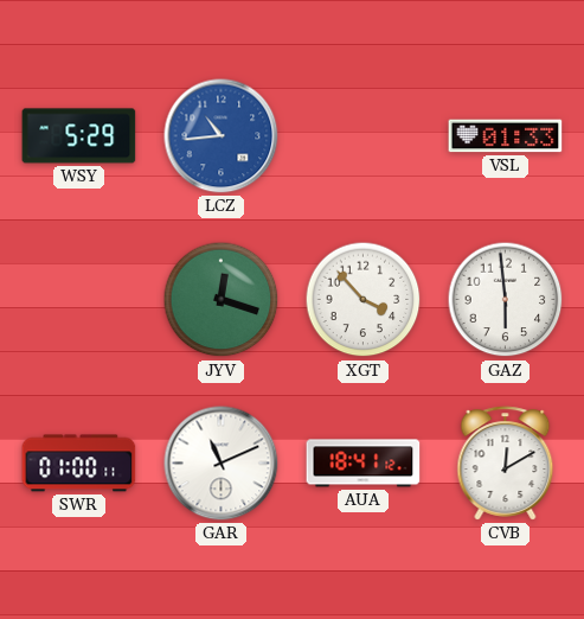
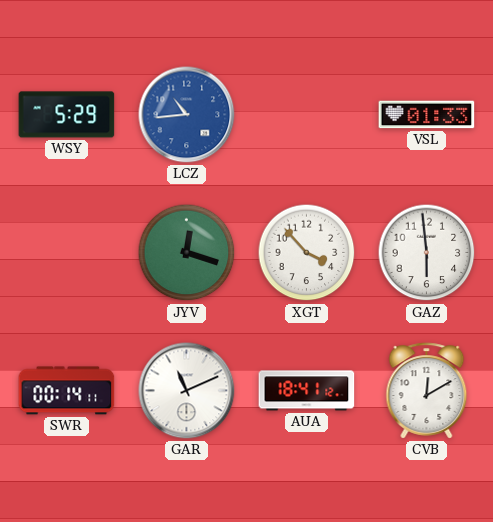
SWR: 01:00 -> 00:14 (67, 391)
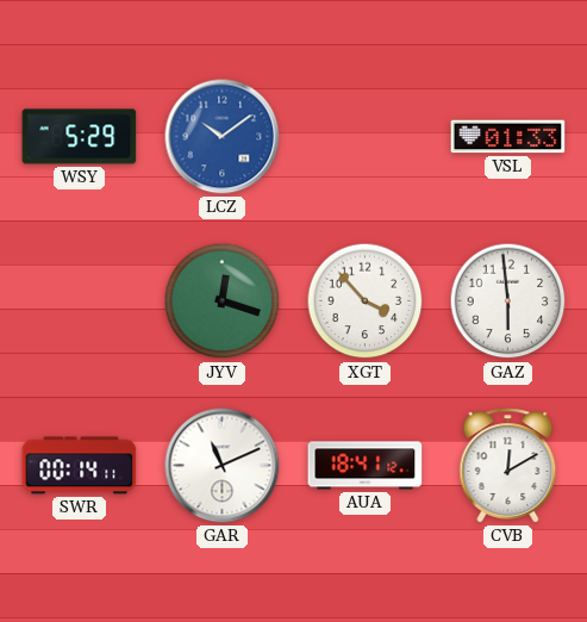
LCZ: 10:44 -> 10:09 (223, 137)
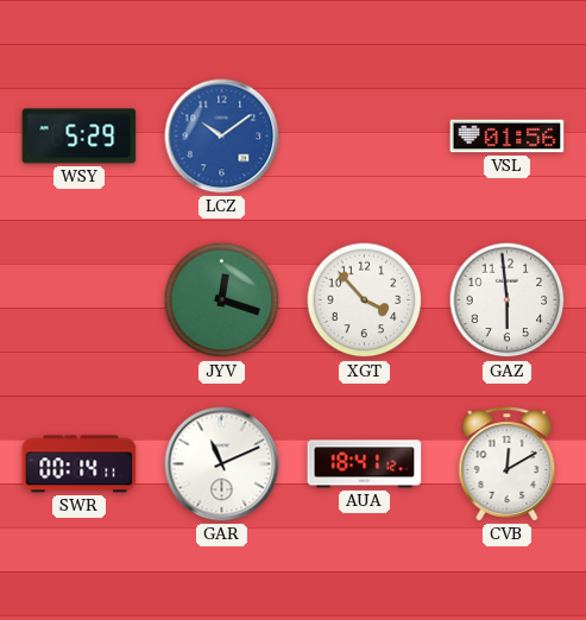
VSL: 01:33 -> 01:56 (508, 137)
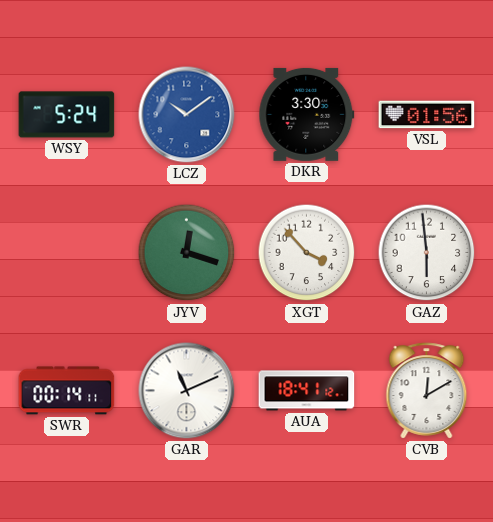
WSY: 5:29 -> 5:24 (67, 115)
DKR: none -> 3:30 (307, 114)
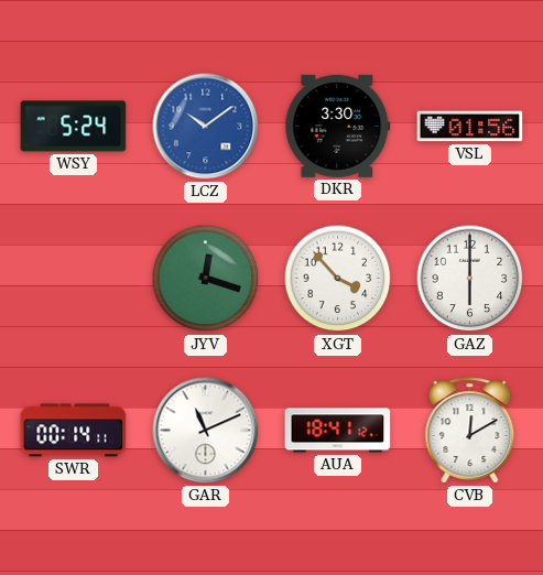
GAZ: 5:59 -> 6:00 (470, 279)
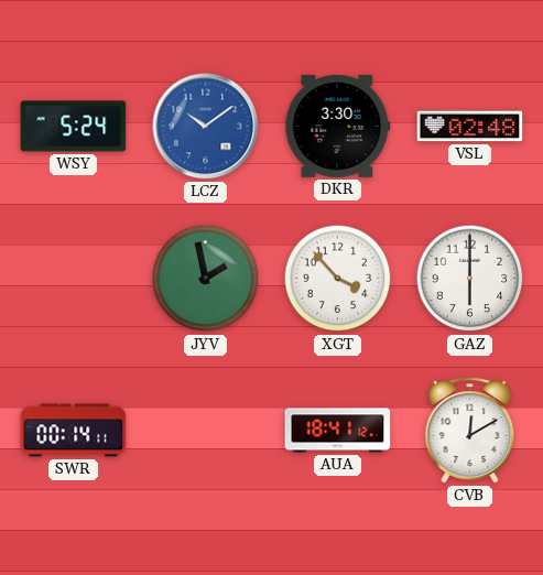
VSL: 01:56 -> 02:48 (470, 127)
JYV: 12:18 -> 1:58 (206, 279)
GAR: 11:11 -> none (206, 431)
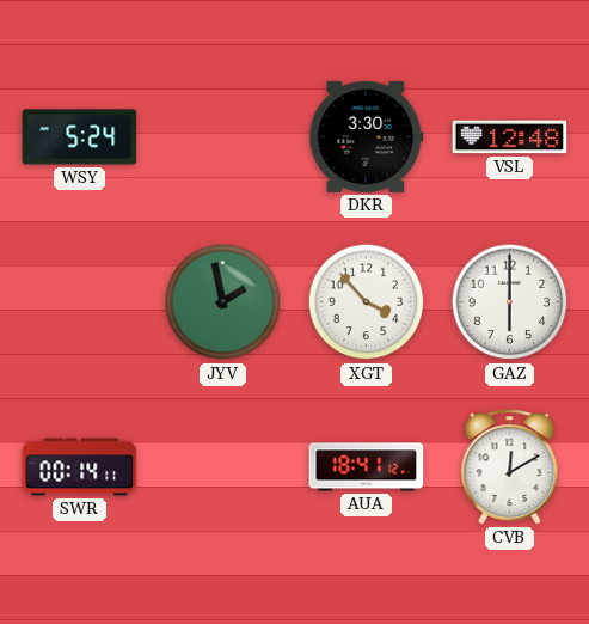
LCZ: 10:09 -> none (206, 127)
VSL: 02:48 -> 12:48 (510, 137)
